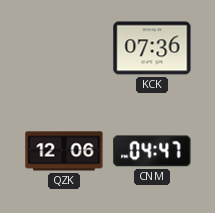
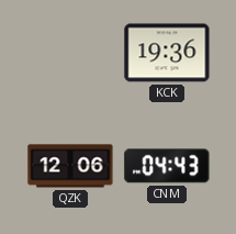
KCK: 07:36 -> 19:36 (167, 53)
CNM: 04:47 -> 04:43 (167, 166)
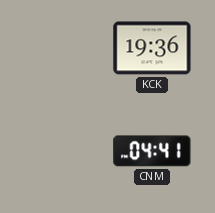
QZK: 12:06 -> none (70, 166)
CNM: 04:43 -> 04:41 (152, 151)
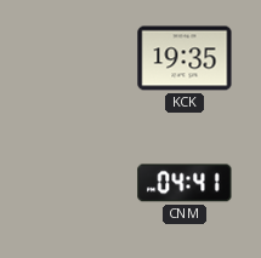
KCK: 19:36 -> 19:35 (185, 58)
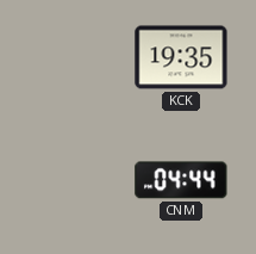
CNM: 04:41 -> 04:44 (181, 180)
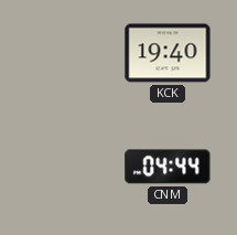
KCK: 19:35 -> 19:40 (168, 53)
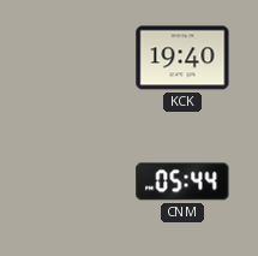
CNM: 04:44 -> 05:44 (182, 181)
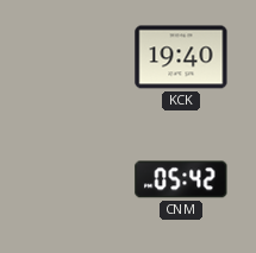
CNM: 05:44 -> 05:42 (181, 179)
